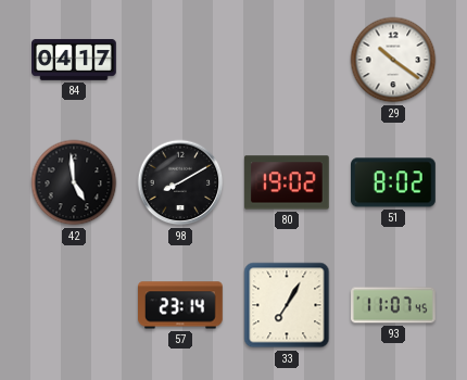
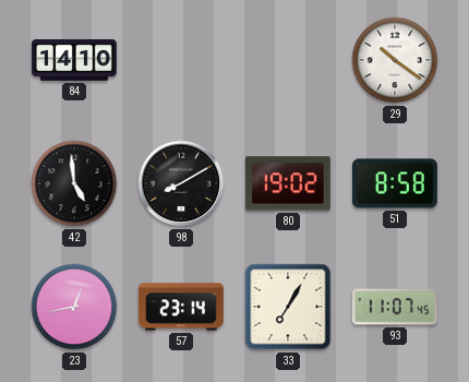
84: 04:17 -> 14:10 (75, 60)
51: 8:02 -> 8:58 (396, 183)
23: none -> 12:43 (74, 307)
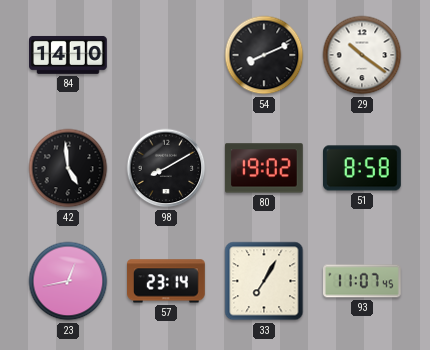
54: none -> 8:11 (264, 55)
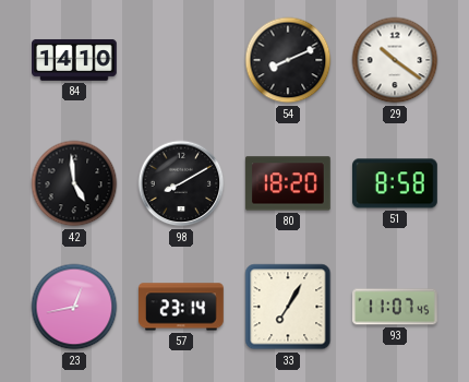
80: 19:02 -> 18:20 (289, 183)
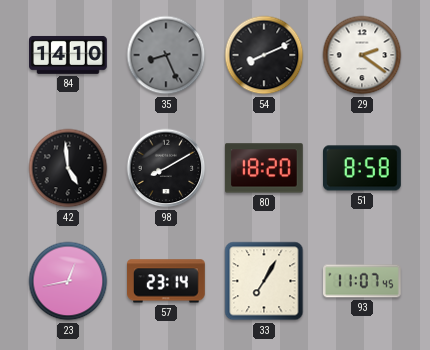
35: none -> 8:26 (166, 55)
29: 10:21 -> 2:21 (362, 55)
